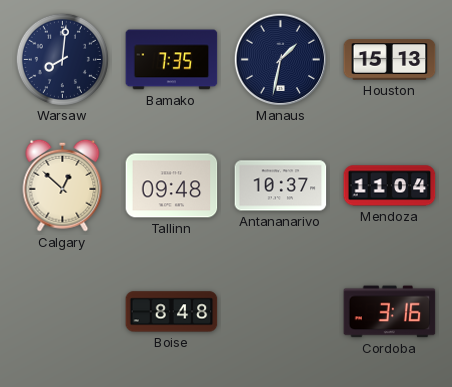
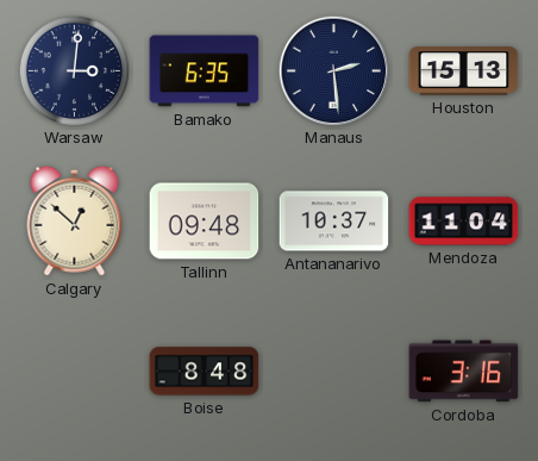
Warsaw: 8:01 -> 3:01 (74, 70)
Bamako: 7:35 -> 6:35 (205, 71)
Manaus: 1:32 -> 2:29 (333, 70)
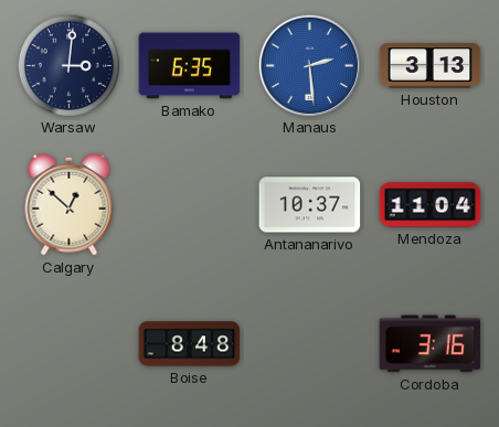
Manaus dial: navy -> blue (309, 65)
Houston: 15:13 -> 3:13 (431, 66)
Tallinn: 09:48 -> none (205, 222)
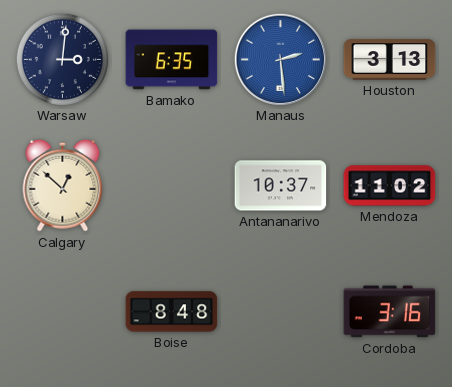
Mendoza: 11:04 -> 11:02 (390, 186)
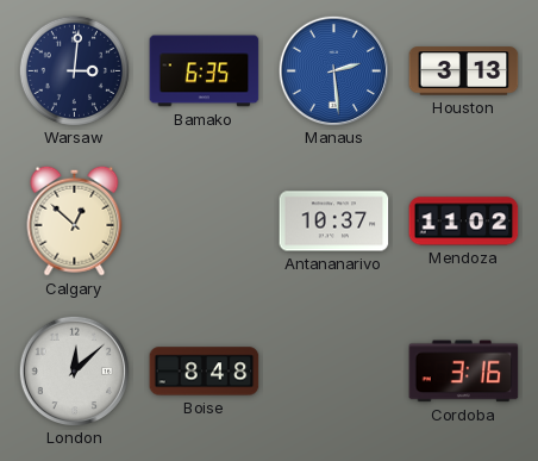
London: none -> 12:08 (74, 370)
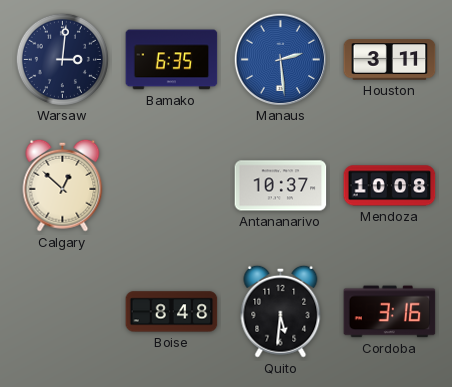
Houston: 3:13 -> 3:11 (390, 60)
Mendoza: 11:02 -> 10:08 (390, 186)
London: 12:08 -> none (74, 370)
Quito: none -> 5:31 (281, 311)
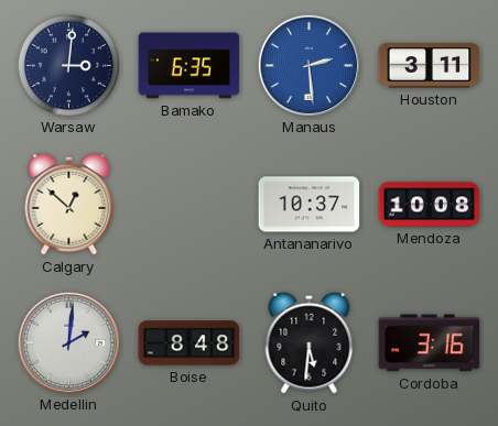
Medellin: none -> 2:01 (68, 342)
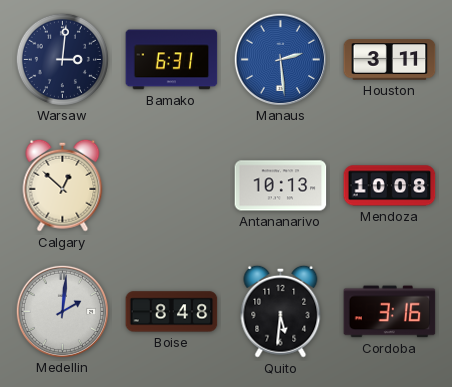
Bamako: 6:35 -> 6:31 (172, 60)
Antananarivo: 10:37 -> 10:13 (281, 186)
